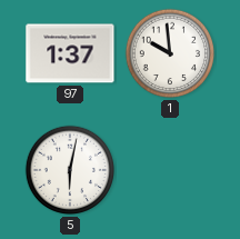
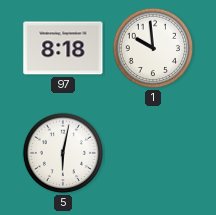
97: 1:37 -> 8:18 (63, 48)
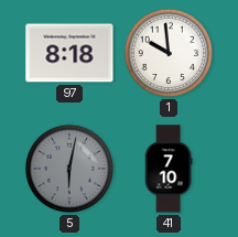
5 dial: white -> grey (69, 169)
41: none -> 7:10 (169, 169)
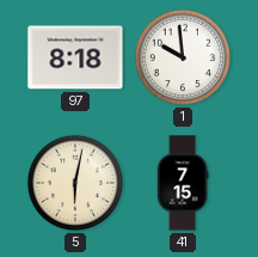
5 dial: grey -> cream (75, 183)
41: 7:10 -> 7:15 (183, 183)
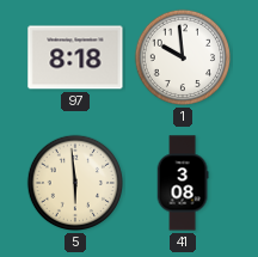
5: 6:02 -> 5:59 (75, 183)
41: 7:15 -> 3:08 (183, 183)
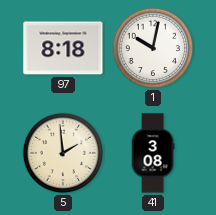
1: 9:59 -> 10:02 (153, 48)
5: 5:59 -> 1:59 (63, 153)
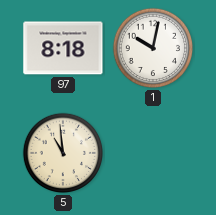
5: 1:59 -> 10:59 (63, 153)
41: 3:08 -> none (153, 153)
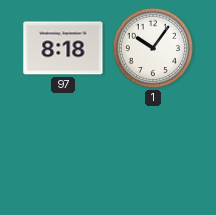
1: 10:02 -> 10:06 (153, 48)
5: 10:59 -> none (63, 153)
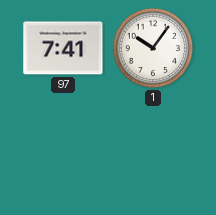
97: 8:18 -> 7:41 (63, 48)
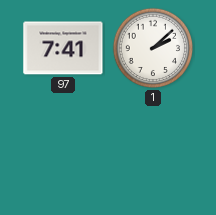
1: 10:06 -> 2:08 (153, 48)
